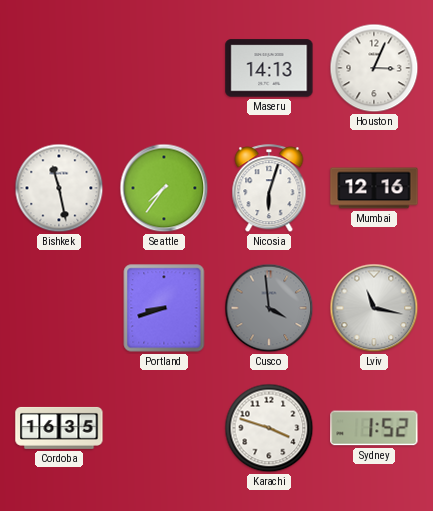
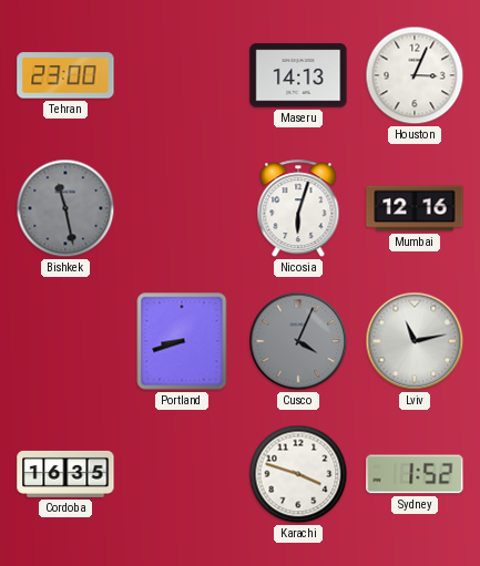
Tehran: none -> 23:00 (65, 75)
Bishkek dial: white -> grey (65, 208)
Seattle: 7:36 -> none (164, 188)
Cusco: 3:59 -> 4:04 (298, 341)
Lviv: 11:17 -> 11:13 (415, 341)
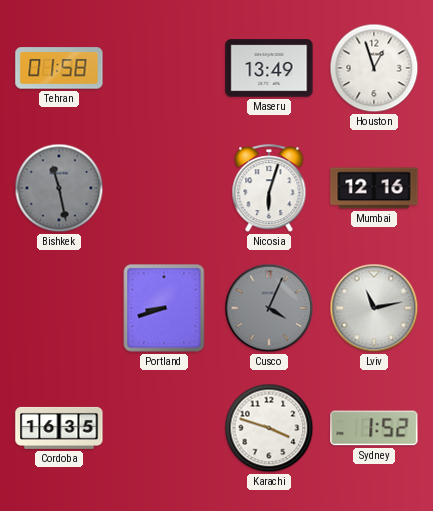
Tehran: 23:00 -> 01:58 (59, 68)
Maseru: 14:13 -> 13:49 (269, 68)
Houston: 3:04 -> 12:57 (374, 68)
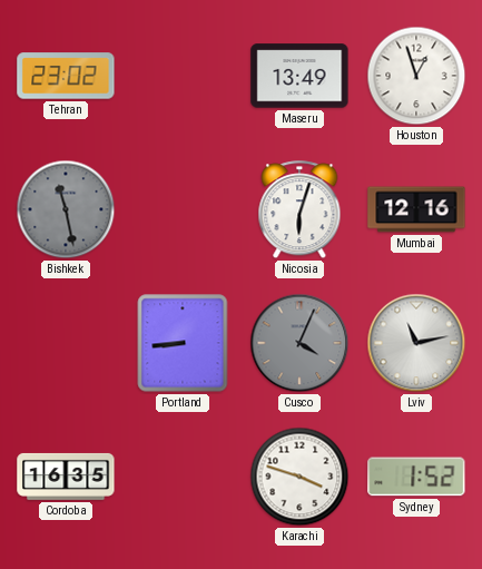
Tehran: 01:58 -> 23:02 (66, 76)
Portland: 8:42 -> 8:44 (183, 343)
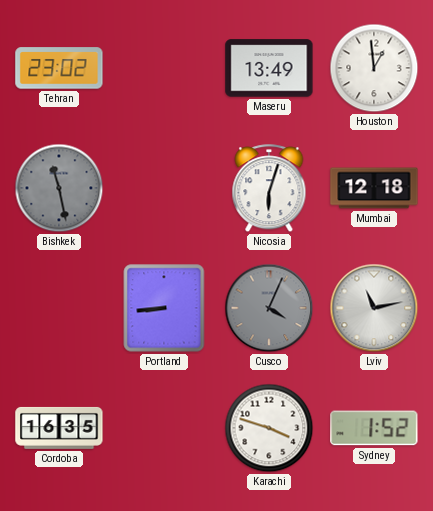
Houston: 12:57 -> 12:59 (374, 68)
Mumbai: 12:16 -> 12:18 (374, 188)
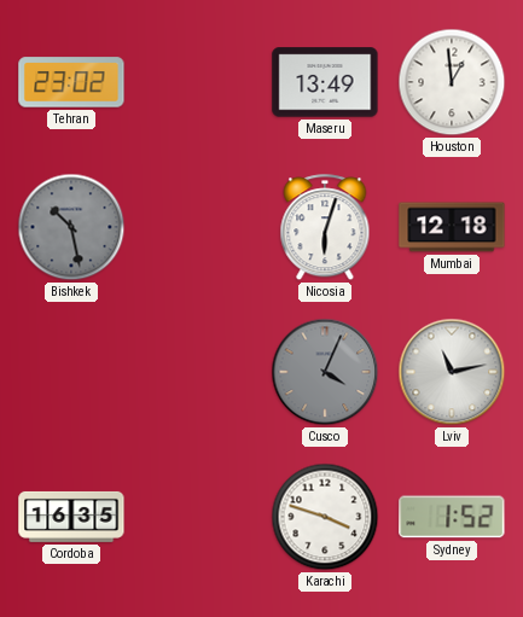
Bishkek: 11:28 -> 10:28 (71, 227)
Portland: 8:44 -> none (164, 308)
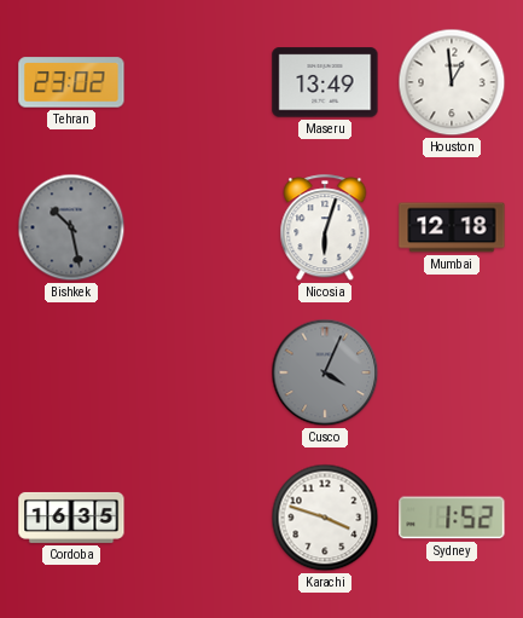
Lviv: 11:13 -> none (452, 372)
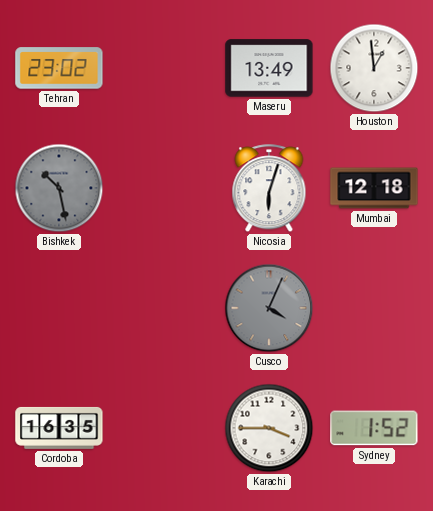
Karachi: 3:48 -> 3:45 (269, 428)
